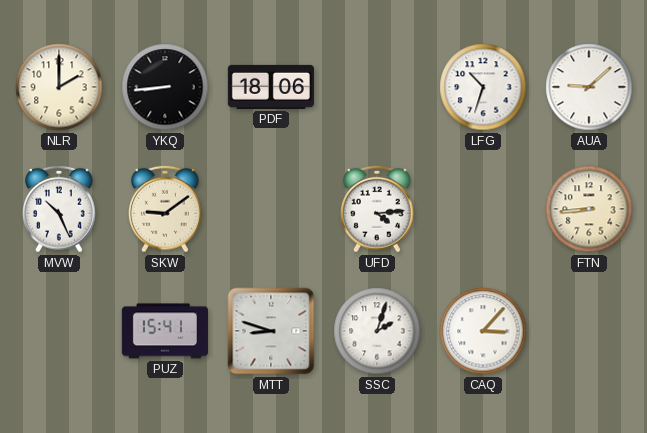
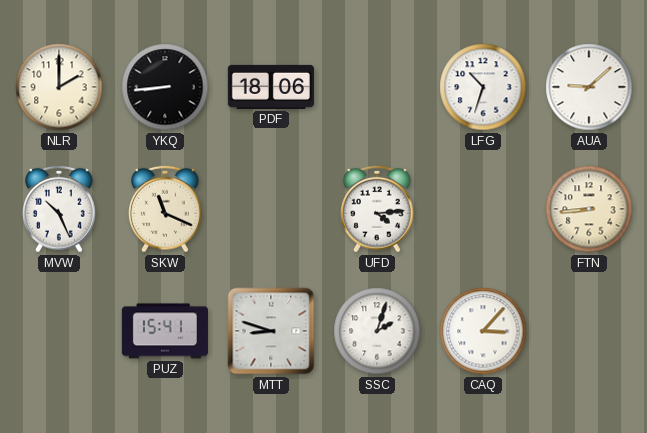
SKW: 9:09 -> 11:19 (166, 209)
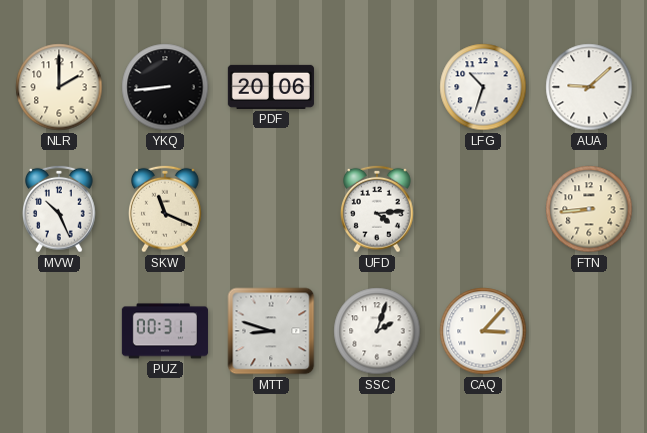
PDF: 18:06 -> 20:06 (271, 87)
PUZ: 15:41 -> 00:31 (165, 331)
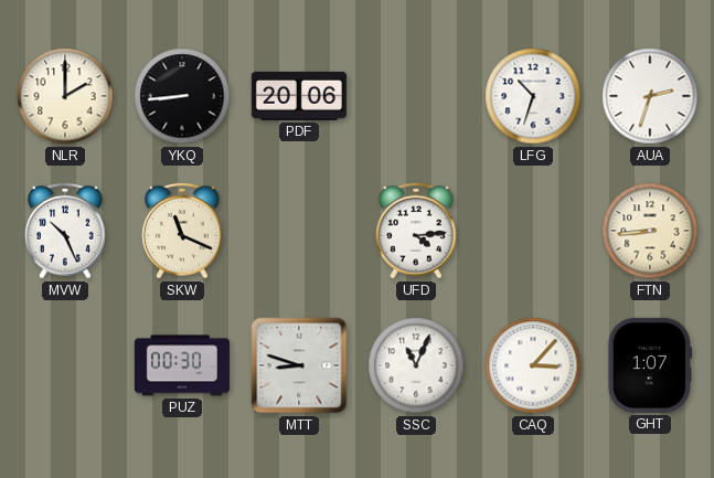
AUA: 9:08 -> 2:33 (650, 96)
PUZ: 00:31 -> 00:30 (182, 365)
SSC: 2:03 -> 11:04 (416, 365)
GHT: none -> 1:07 (650, 365)
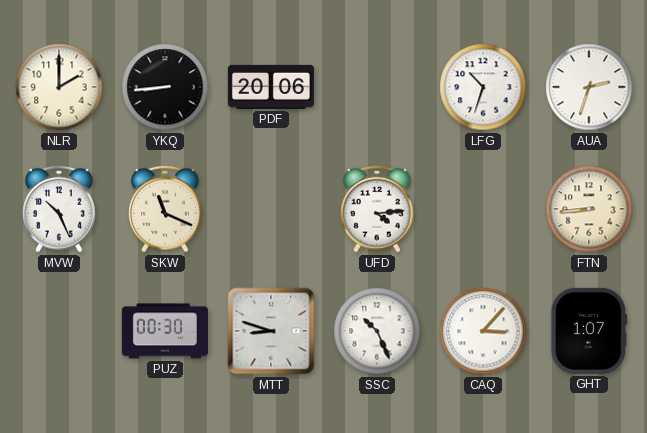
SSC: 11:04 -> 10:26 (377, 331)
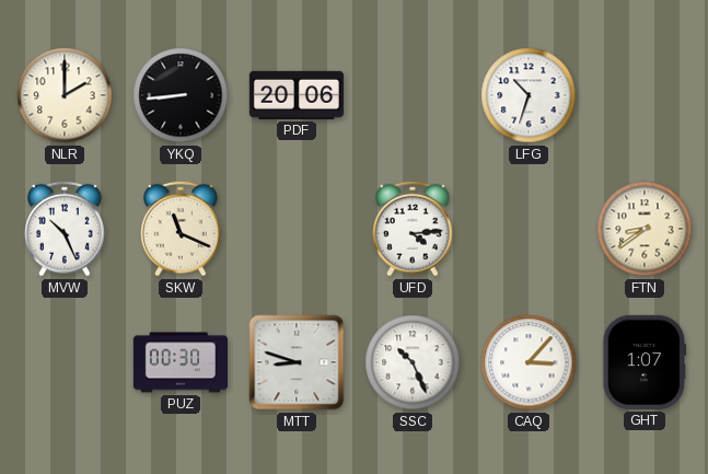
AUA: 2:33 -> none (589, 87)
FTN: 8:44 -> 8:39 (645, 229)
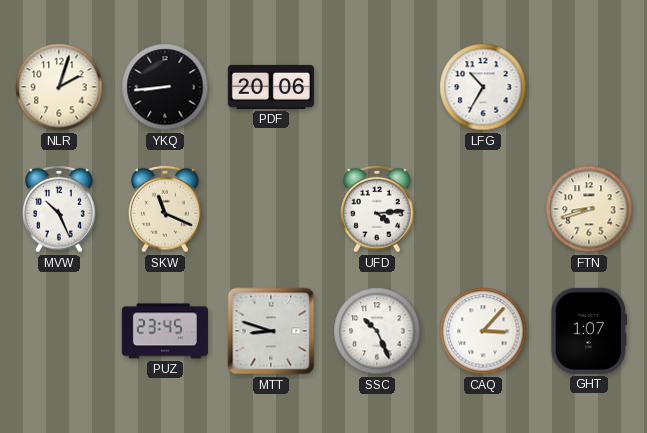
NLR: 2:00 -> 2:03 (59, 87)
LFG: 10:33 -> 10:35 (483, 87)
FTN: 8:39 -> 8:42 (589, 209)
PUZ: 00:30 -> 23:45 (165, 331)
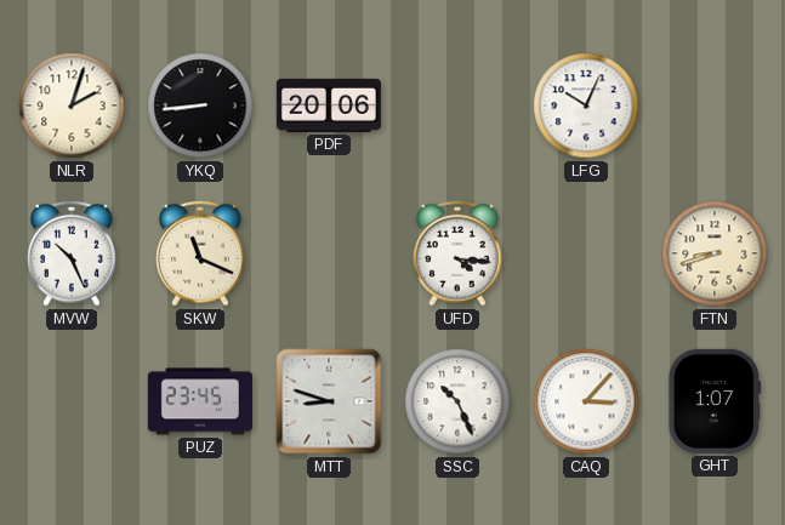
LFG: 10:35 -> 10:04 (586, 105)
UFD: 4:14 -> 4:16 (459, 253)
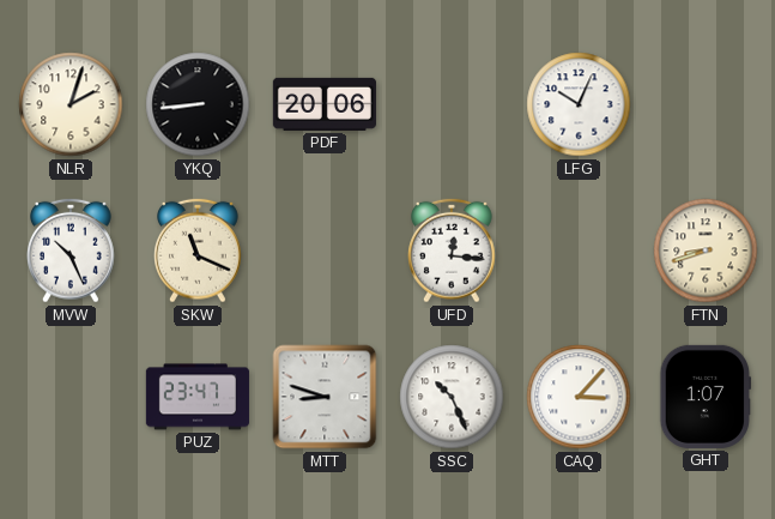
UFD: 4:16 -> 12:16 (453, 251)
PUZ: 23:45 -> 23:47 (198, 397)
